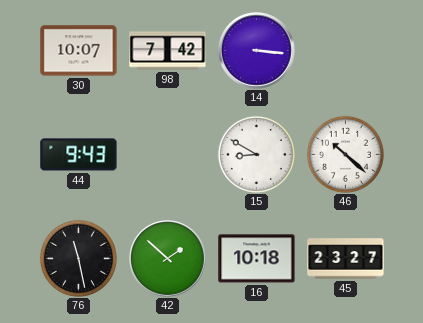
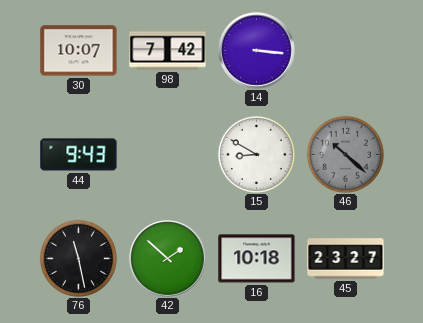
46 dial: white -> grey (345, 154)
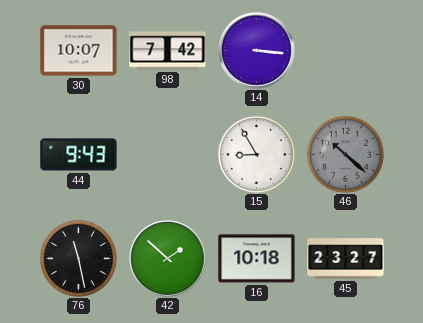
15: 8:50 -> 8:55 (256, 154)
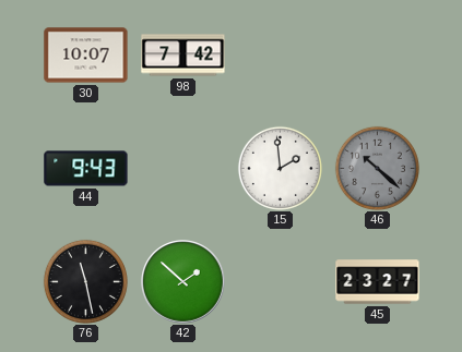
14: 3:16 -> none (257, 51)
15: 8:55 -> 1:59 (280, 168)
16: 10:18 -> none (257, 259)
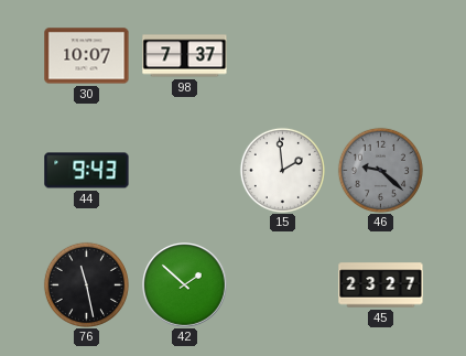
98: 7:42 -> 7:37 (185, 56)
46: 10:22 -> 9:22 (380, 170)
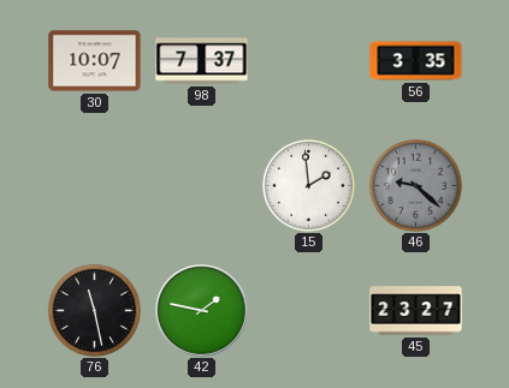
56: none -> 3:35 (416, 61)
44: 9:43 -> none (87, 171)
42: 1:52 -> 1:47 (202, 311)
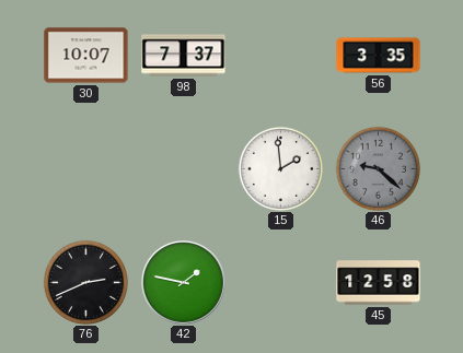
76: 11:28 -> 2:41 (85, 282)
45: 23:27 -> 12:58 (379, 283)
